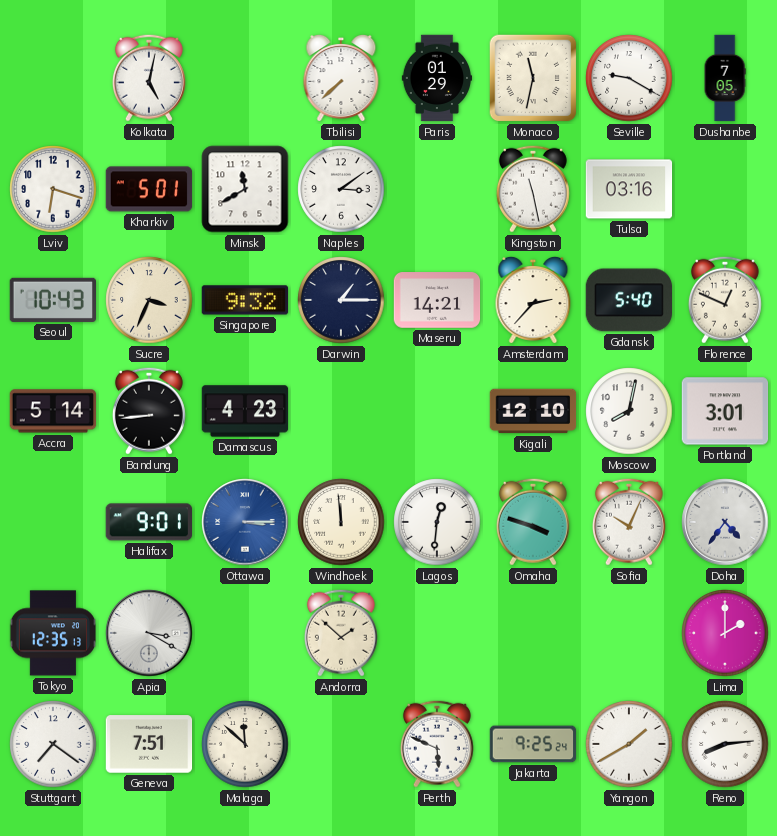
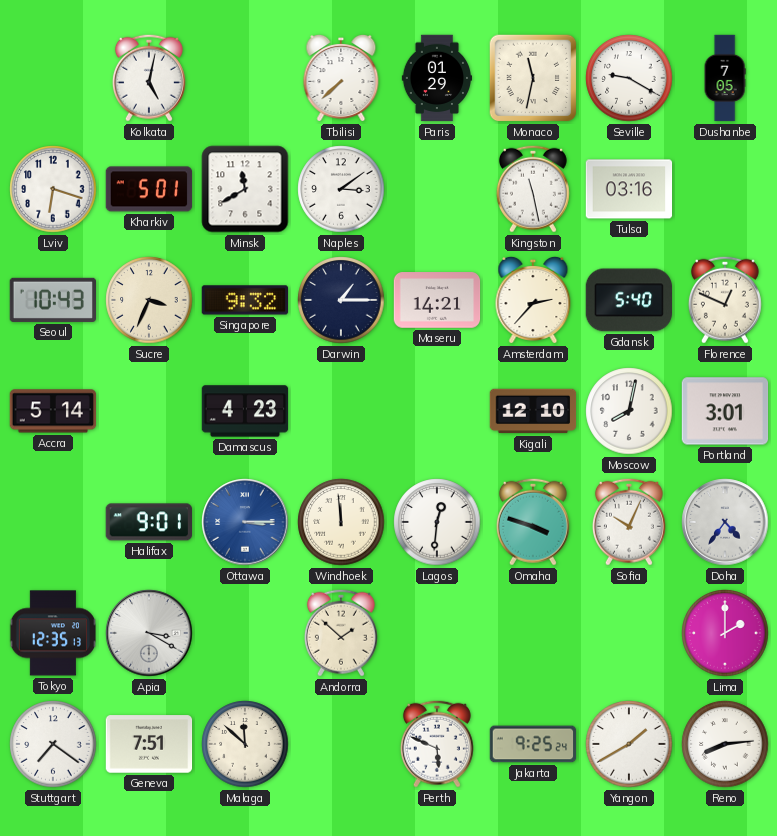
Bandung: 8:44 -> none (149, 411)
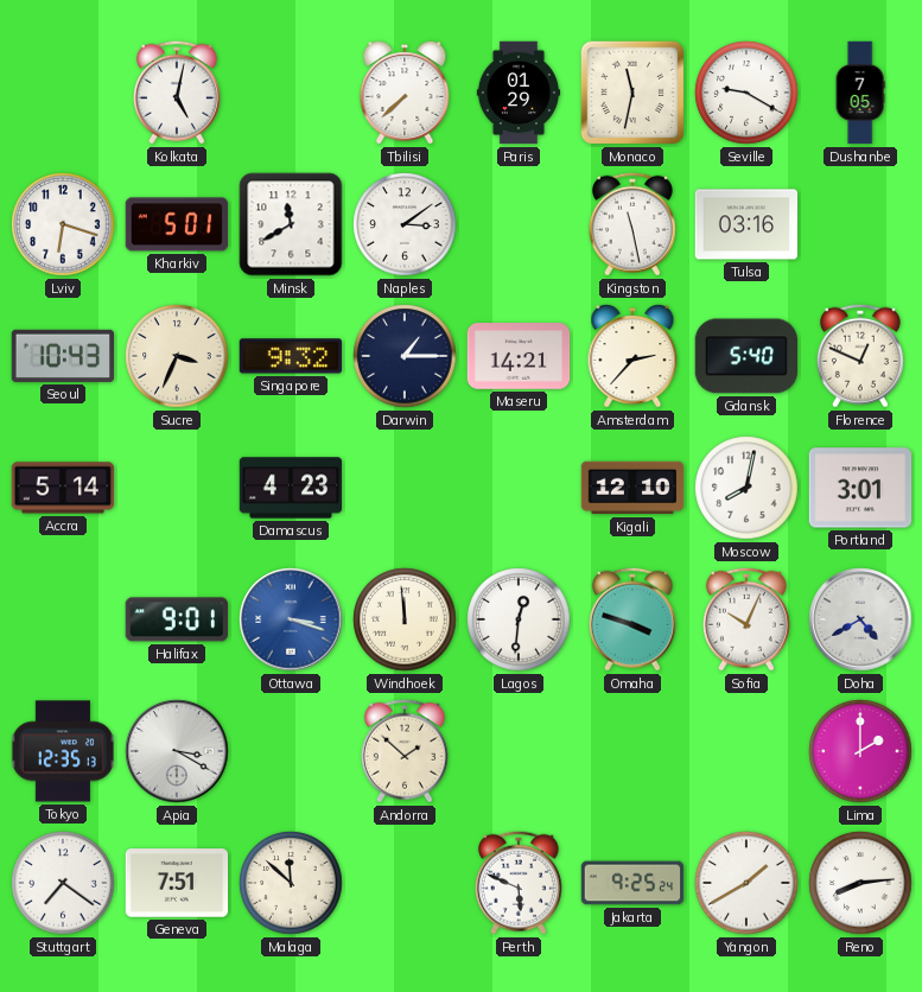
Ottawa: 3:15 -> 3:18 (291, 619)
Doha: 4:36 -> 4:40 (860, 619)
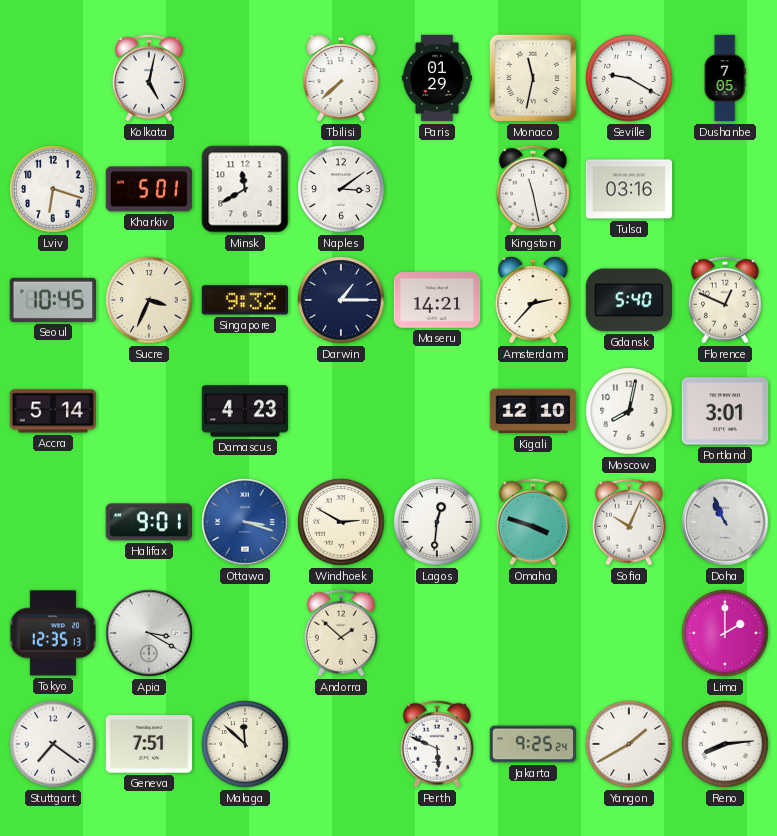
Seoul: 10:43 -> 10:45 (52, 300)
Windhoek: 11:59 -> 2:50 (341, 522)
Doha: 4:40 -> 10:56 (725, 522)
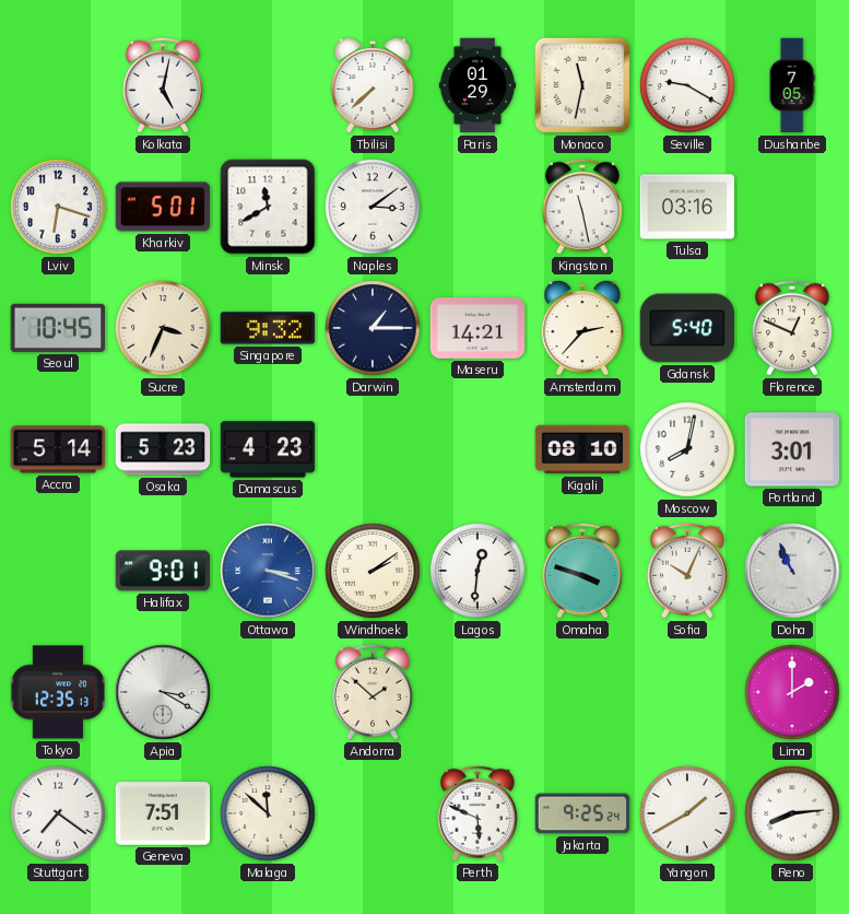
Osaka: none -> 5:23 (163, 449)
Kigali: 12:10 -> 08:10 (582, 449)
Windhoek: 2:50 -> 2:09 (373, 571)
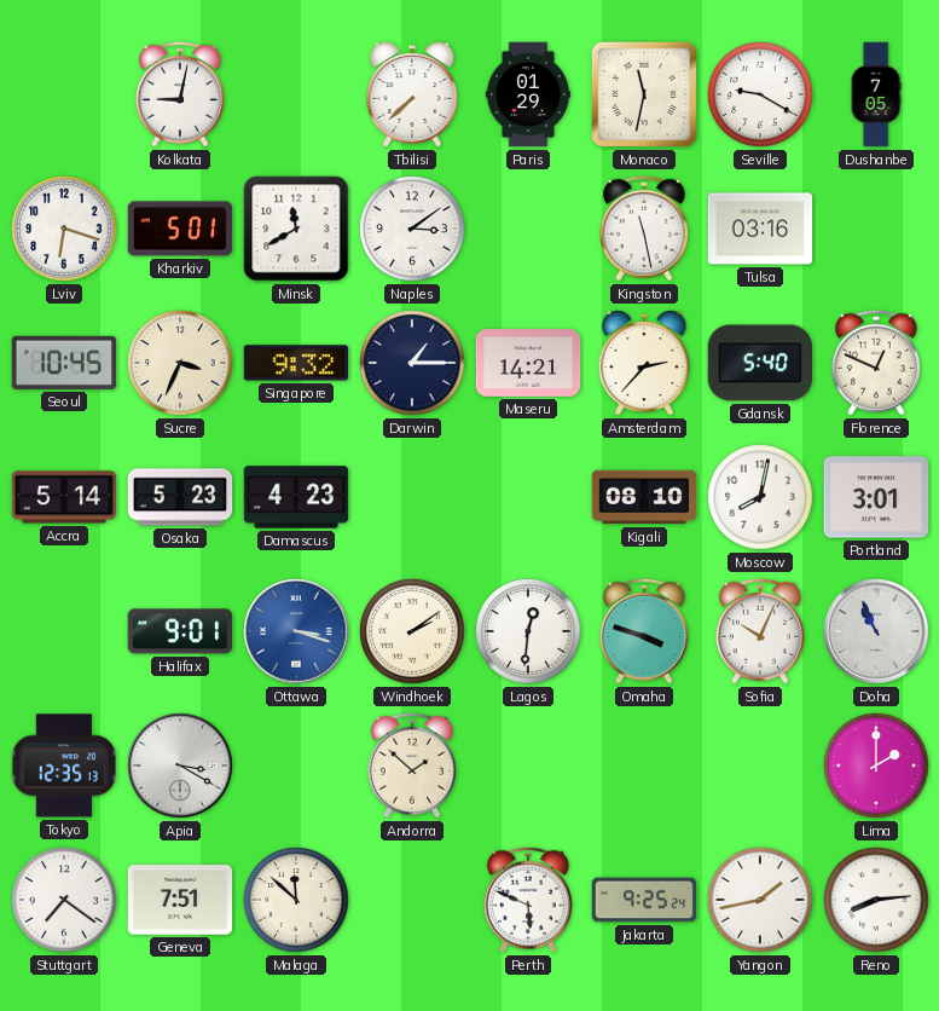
Kolkata: 5:02 -> 9:02 (180, 94)
Yangon: 1:40 -> 1:43 (760, 900)
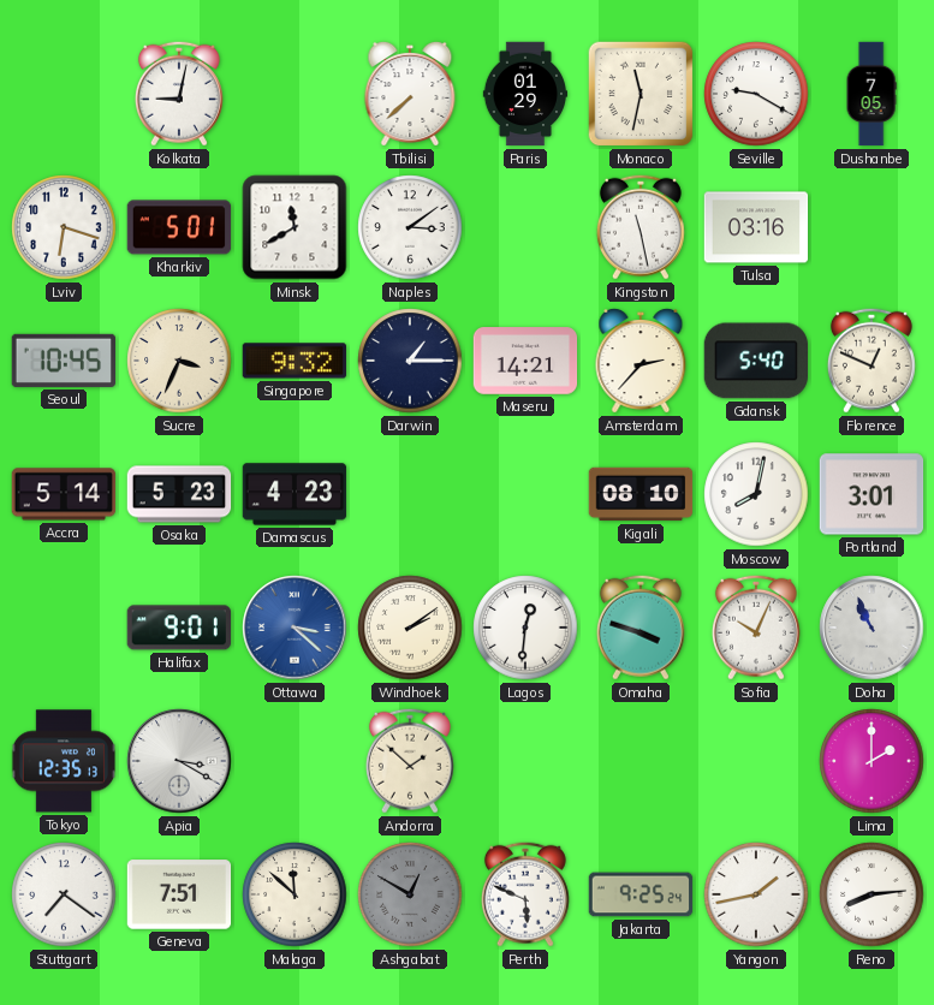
Ottawa: 3:18 -> 3:22 (295, 628)
Ashgabat: none -> 12:50 (410, 894)
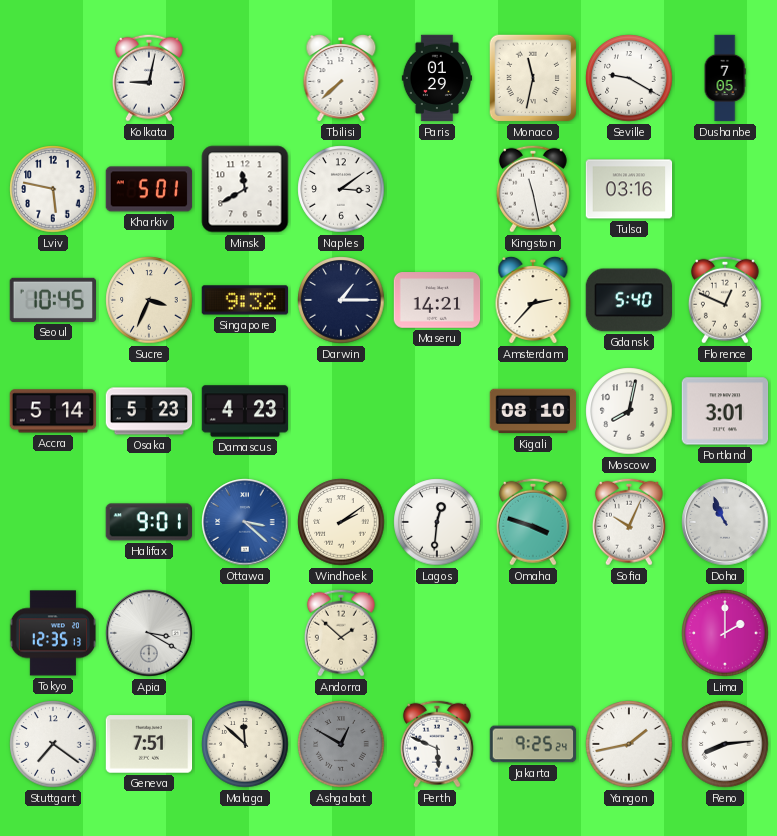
Lviv: 6:18 -> 5:47 (53, 189)
